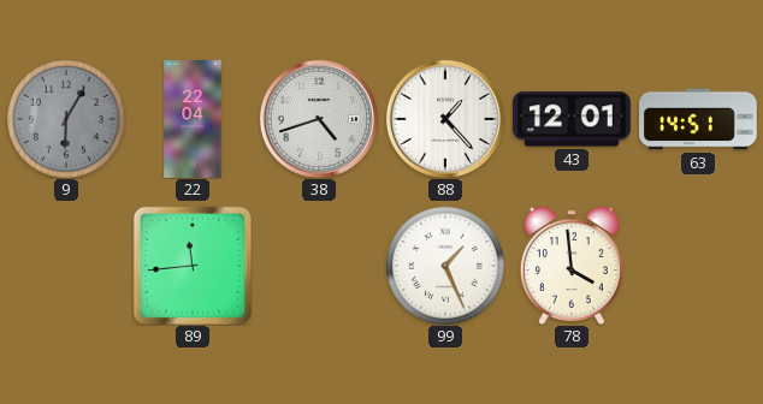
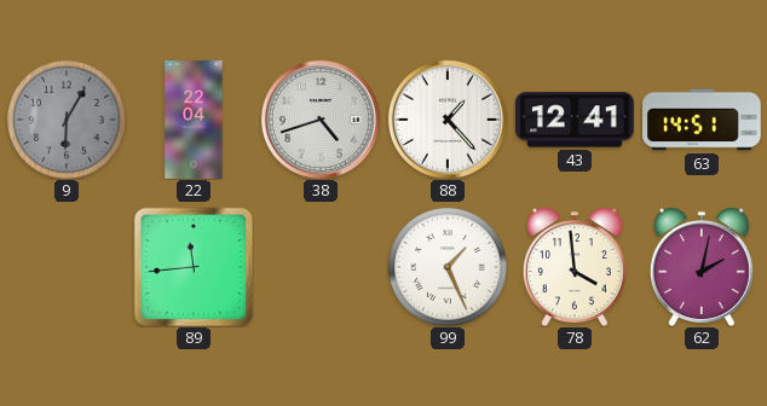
43: 12:01 -> 12:41 (575, 120)
62: none -> 2:02 (702, 266)
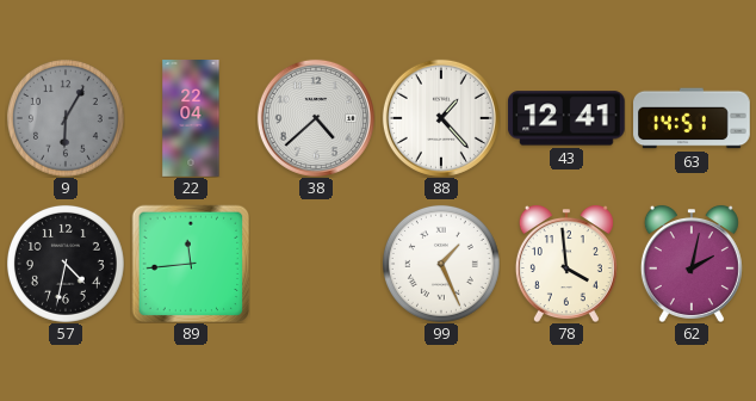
38: 4:42 -> 4:38 (316, 118)
57: none -> 4:32 (66, 264)
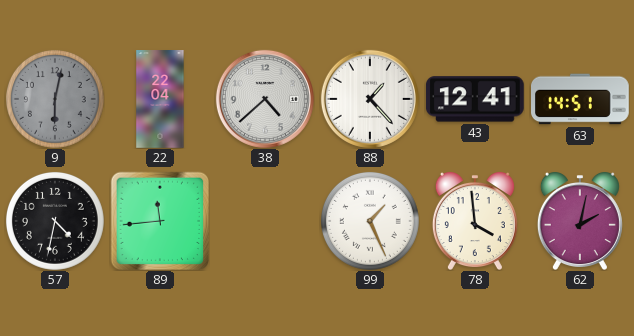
9: 6:05 -> 6:02 (55, 99)
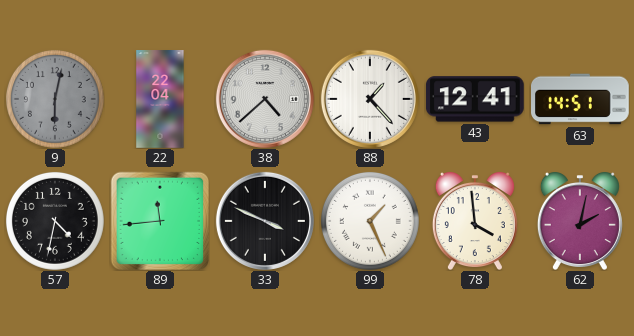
33: none -> 3:49 (265, 221)
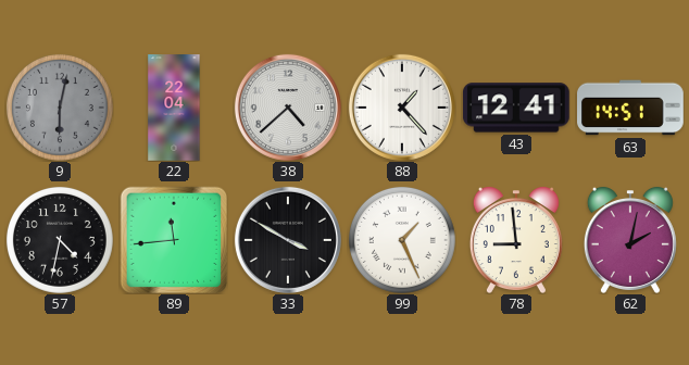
33: 3:49 -> 3:50 (288, 240)
78: 3:59 -> 8:59 (516, 239)
